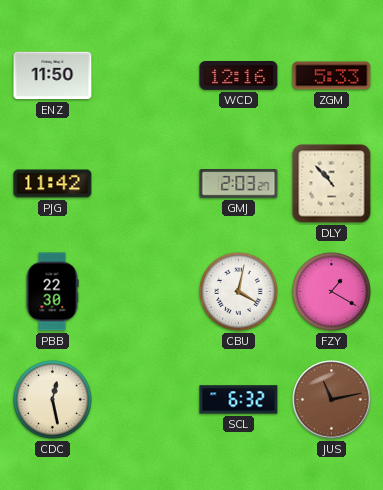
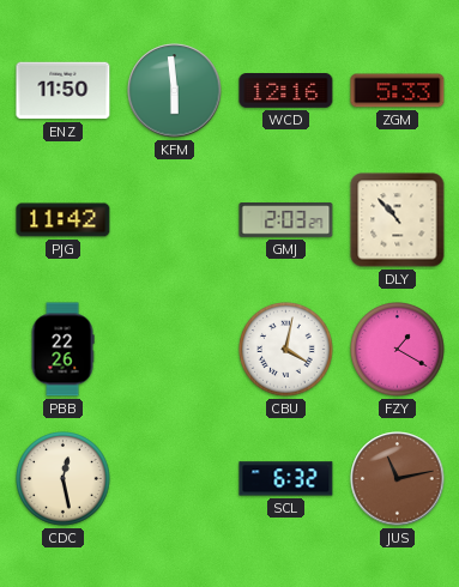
KFM: none -> 5:59 (175, 91)
PBB: 22:30 -> 22:26 (62, 350)
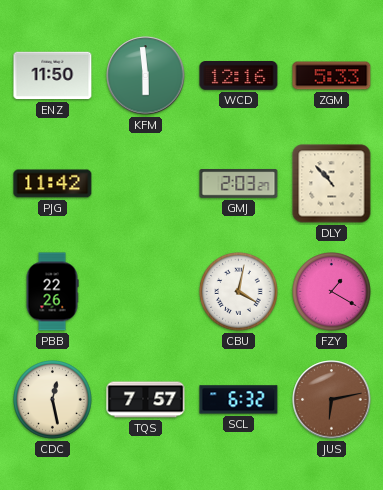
TQS: none -> 7:57 (146, 400)
JUS: 11:13 -> 6:13 (332, 400)
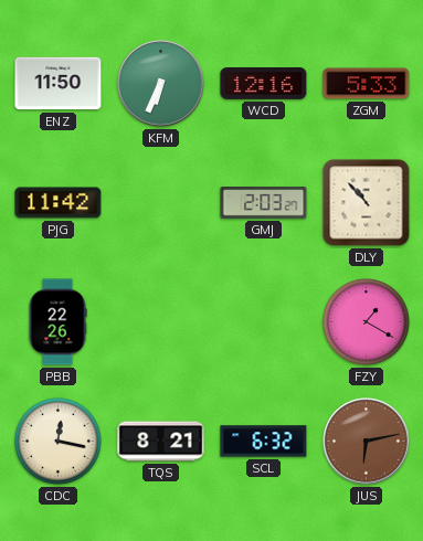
KFM: 5:59 -> 6:34 (161, 84)
CBU: 4:02 -> none (239, 292)
CDC: 12:28 -> 12:17 (59, 442)
TQS: 7:57 -> 8:21 (161, 442)
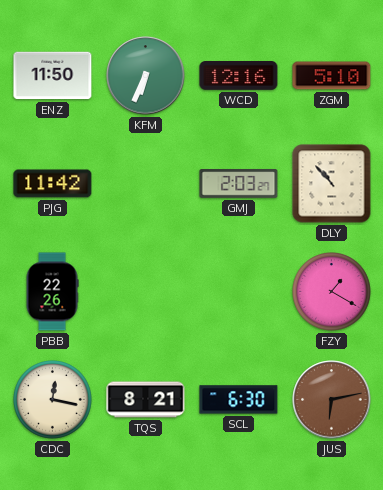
ZGM: 5:33 -> 5:10 (332, 76)
SCL: 6:32 -> 6:30 (239, 400)
